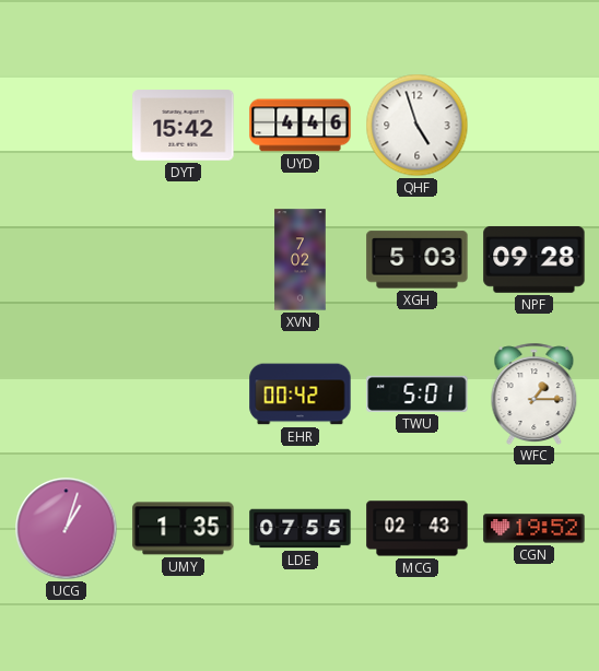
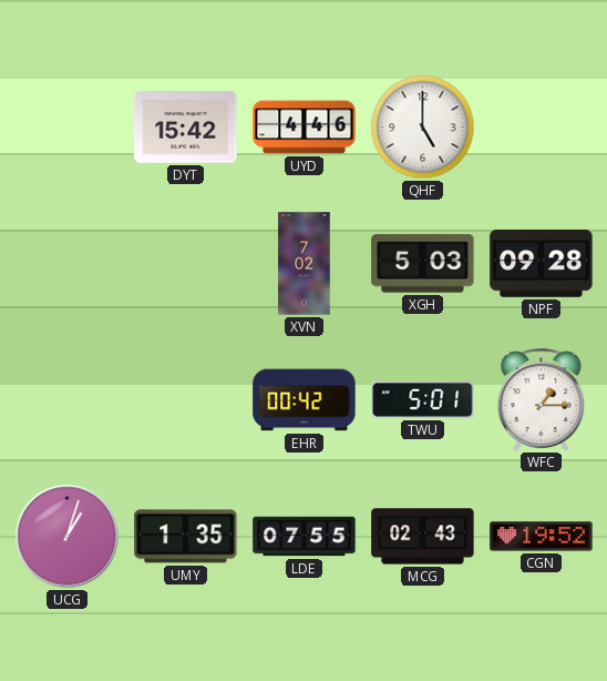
QHF: 4:57 -> 5:00 (423, 128)
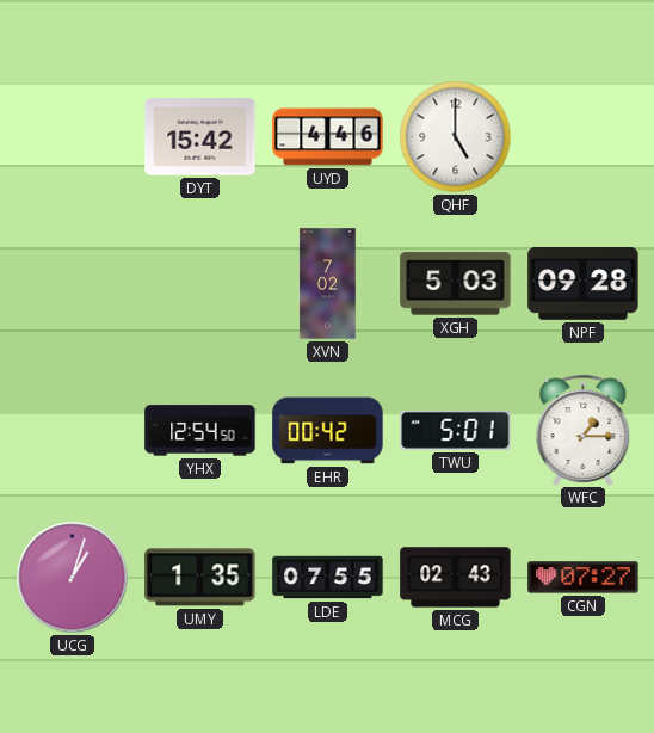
YHX: none -> 12:54 (200, 431)
CGN: 19:52 -> 07:27 (584, 578)
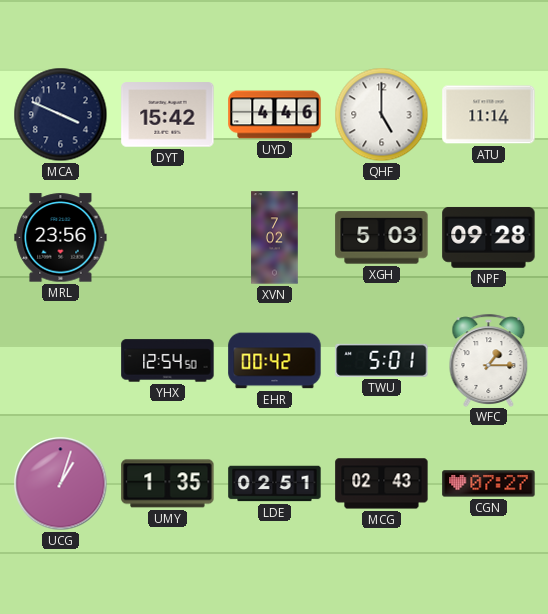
MCA: none -> 3:49 (61, 115)
ATU: none -> 11:14 (489, 115)
MRL: none -> 23:56 (61, 238)
LDE: 07:55 -> 02:51 (275, 484)
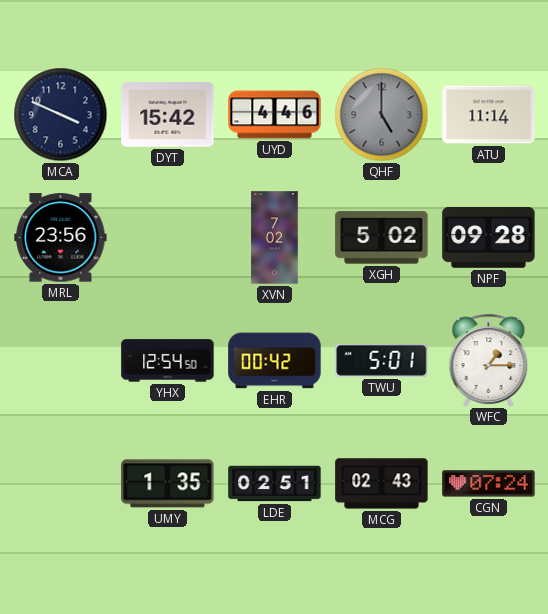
QHF dial: white -> grey (382, 115)
XGH: 5:03 -> 5:02 (382, 238)
UCG: 1:03 -> none (61, 484)
CGN: 07:27 -> 07:24 (489, 484)
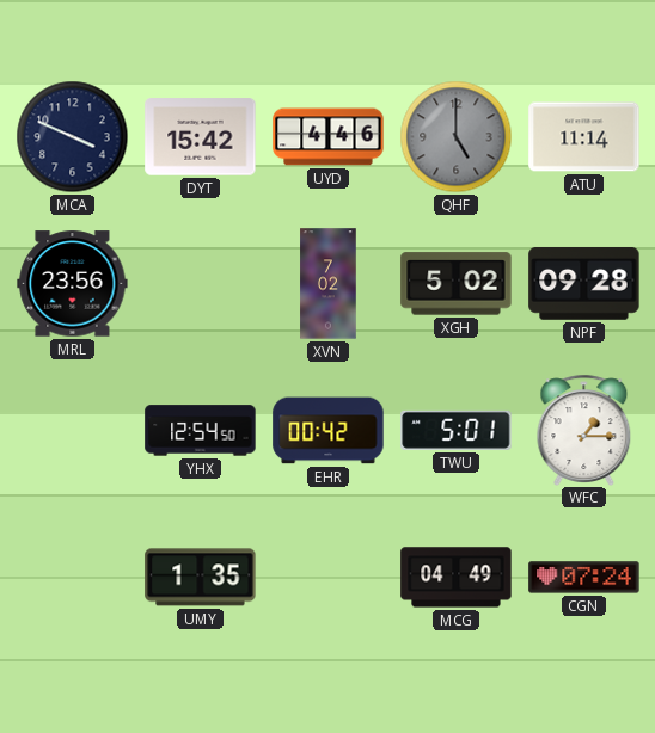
LDE: 02:51 -> none (275, 484)
MCG: 02:43 -> 04:49 (457, 578)
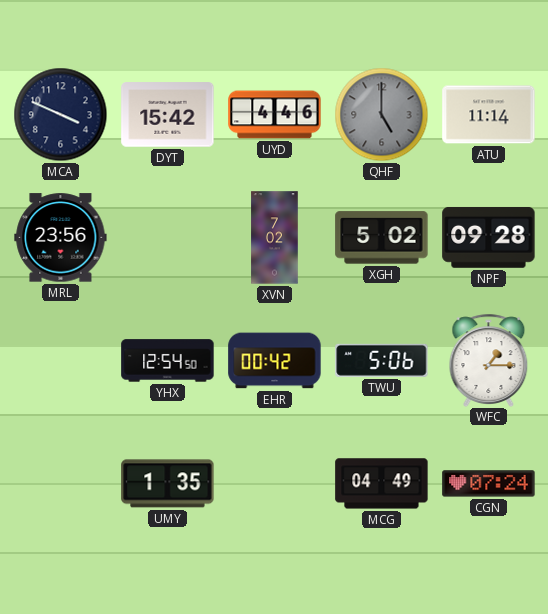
TWU: 5:01 -> 5:06 (382, 360)
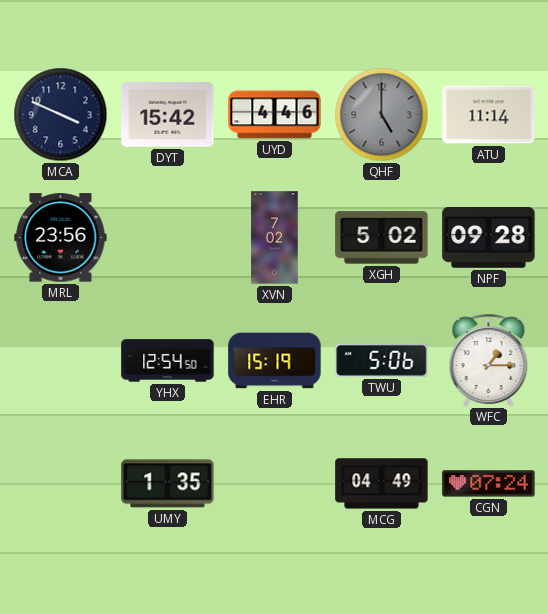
EHR: 00:42 -> 15:19 (275, 361)
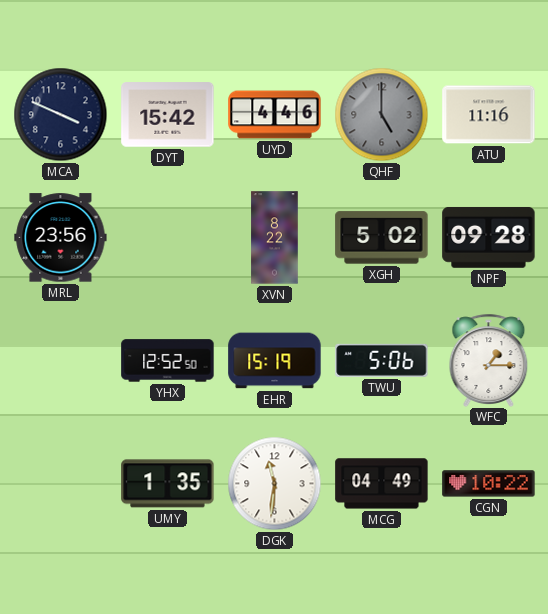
ATU: 11:14 -> 11:16 (489, 115)
XVN: 7:02 -> 8:22 (275, 238)
YHX: 12:54 -> 12:52 (168, 361)
DGK: none -> 11:31 (275, 484)
CGN: 07:24 -> 10:22 (489, 484)
